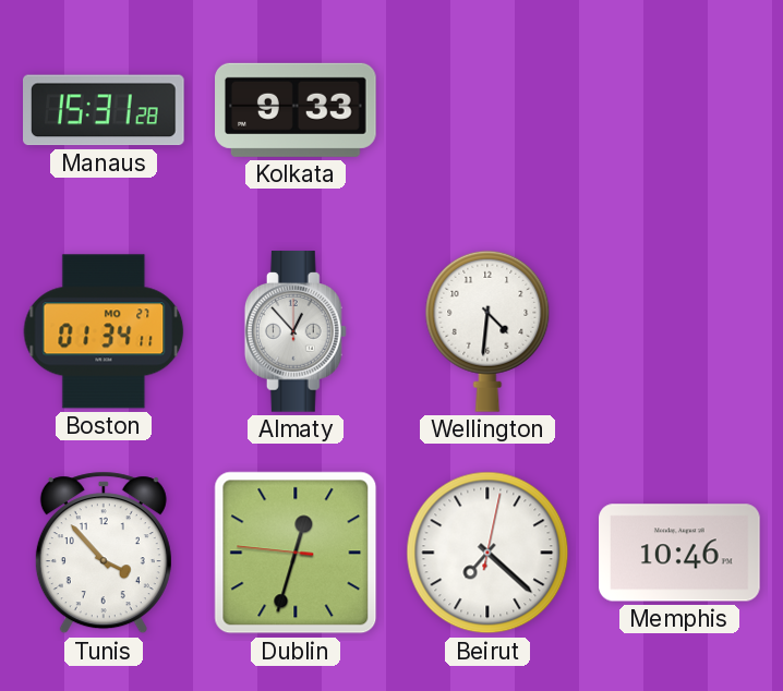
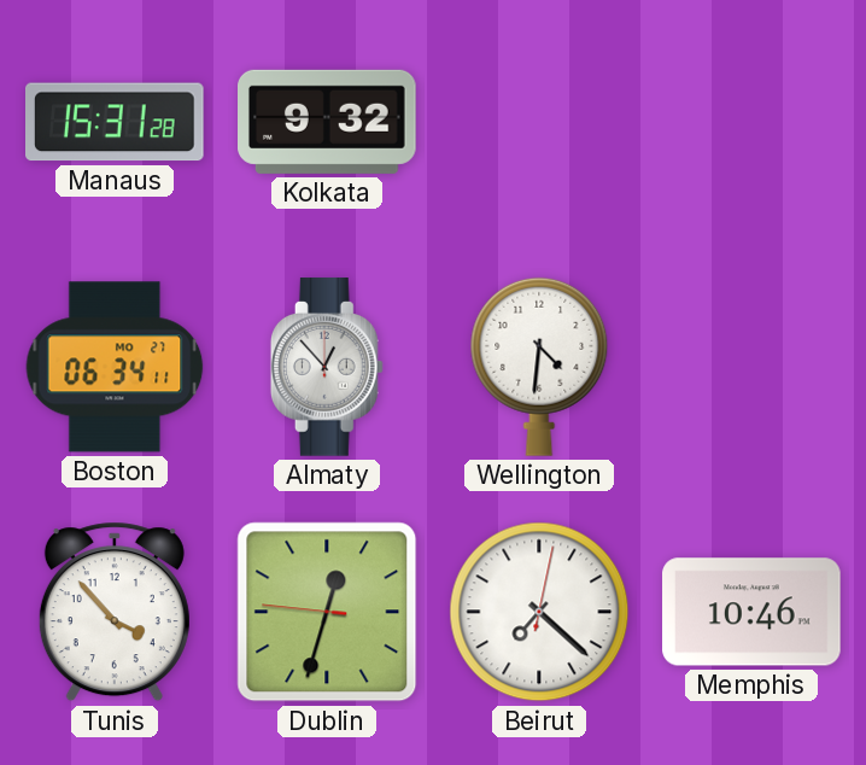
Kolkata: 9:33 -> 9:32 (328, 122)
Boston: 01:34 -> 06:34 (115, 367)
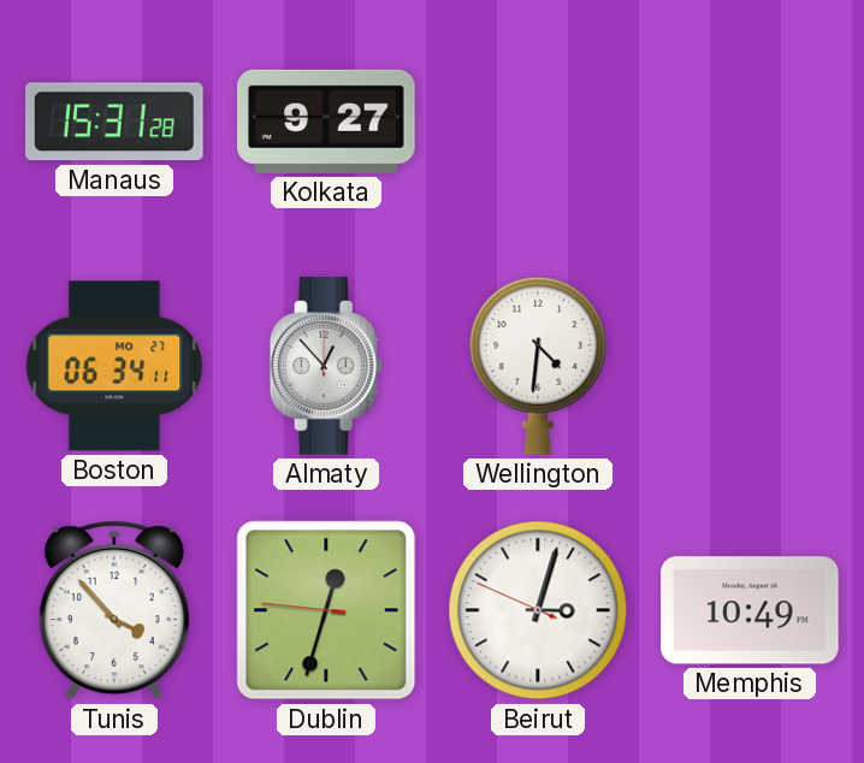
Kolkata: 9:32 -> 9:27 (327, 122)
Beirut: 7:22 -> 3:02 (538, 610)
Memphis: 10:46 -> 10:49 (750, 610)
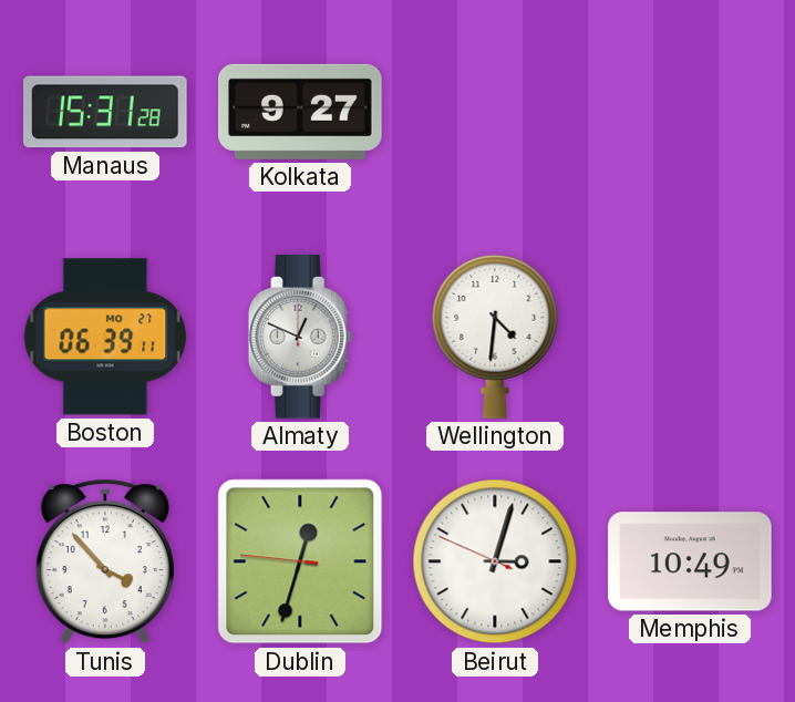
Boston: 06:34 -> 06:39 (105, 337)
Almaty: 12:53 -> 12:49 (300, 337)
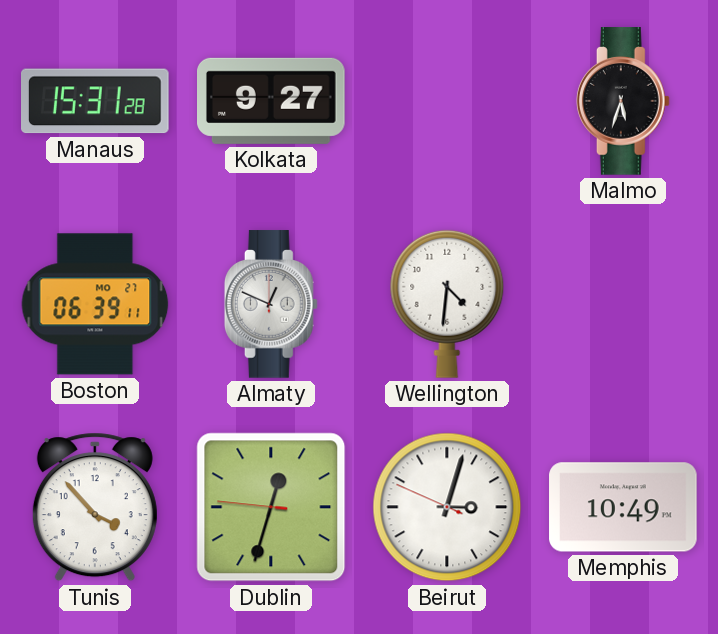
Malmo: none -> 5:33 (623, 101)
